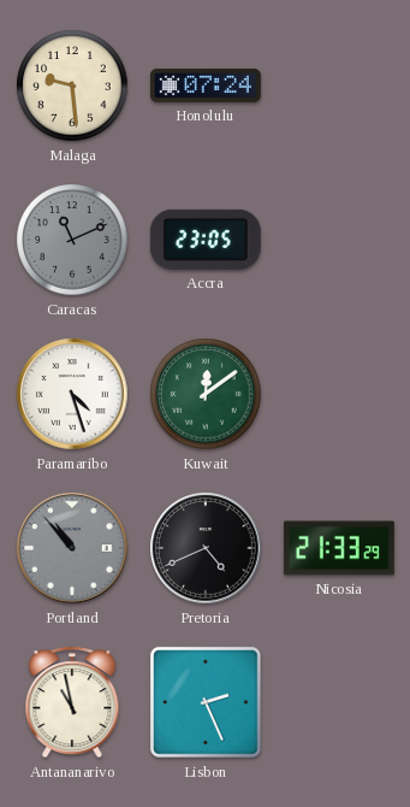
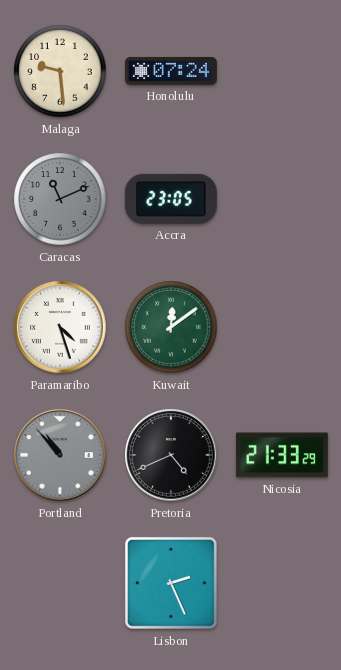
Antananarivo: 10:58 -> none (72, 702)
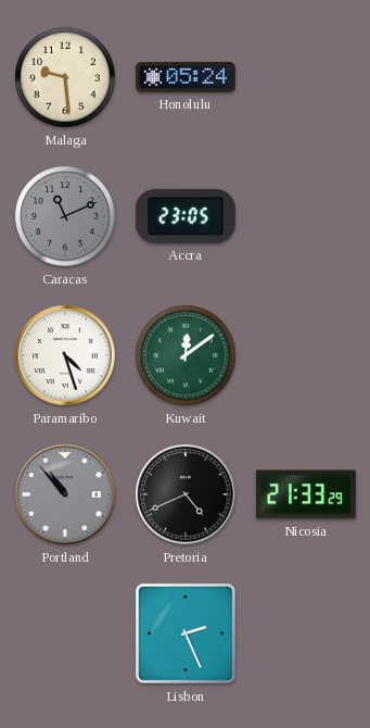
Honolulu: 07:24 -> 05:24 (186, 77)
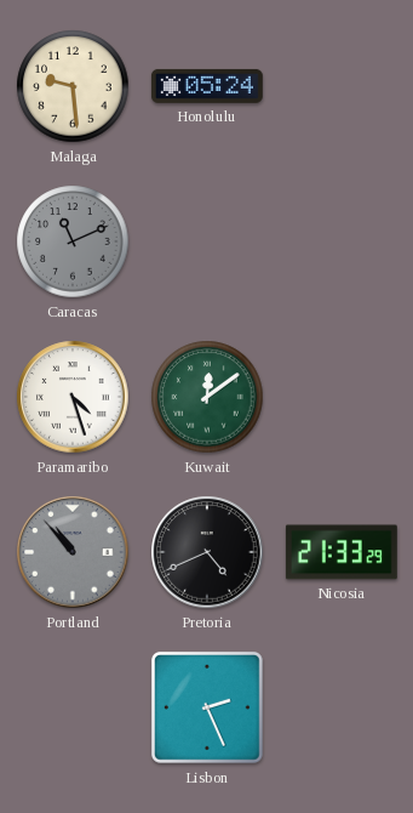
Accra: 23:05 -> none (186, 216)
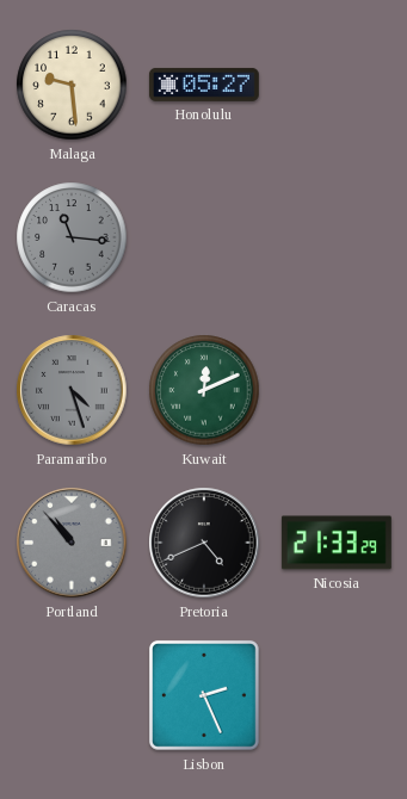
Honolulu: 05:24 -> 05:27 (204, 85)
Caracas: 11:11 -> 11:16 (72, 237)
Paramaribo dial: white -> grey (72, 390)
Kuwait: 12:09 -> 12:11 (204, 390)
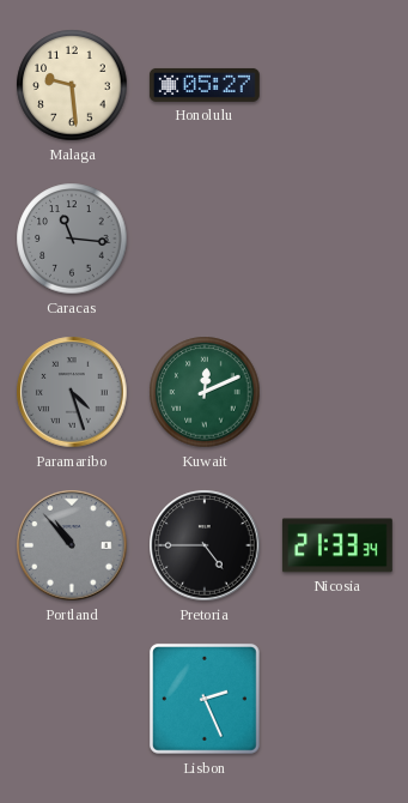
Pretoria: 4:41 -> 4:45 (205, 545)
Nicosia: 21:33:29 -> 21:33:34 (337, 545)
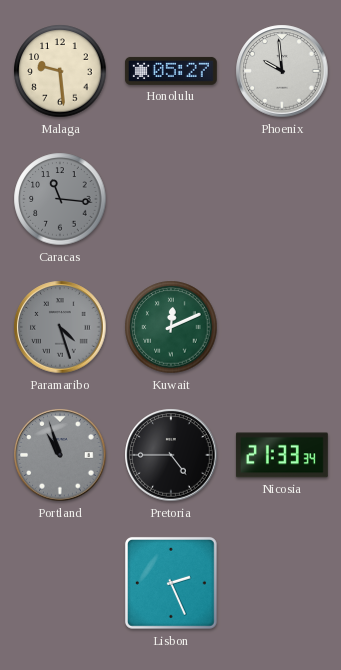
Phoenix: none -> 9:59 (282, 71)
Portland: 10:53 -> 10:57 (60, 455)
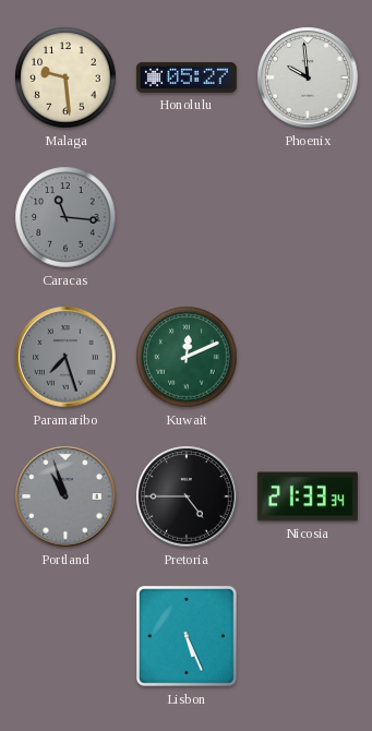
Paramaribo: 4:27 -> 7:27 (65, 357)
Lisbon: 2:26 -> 5:26 (187, 636)
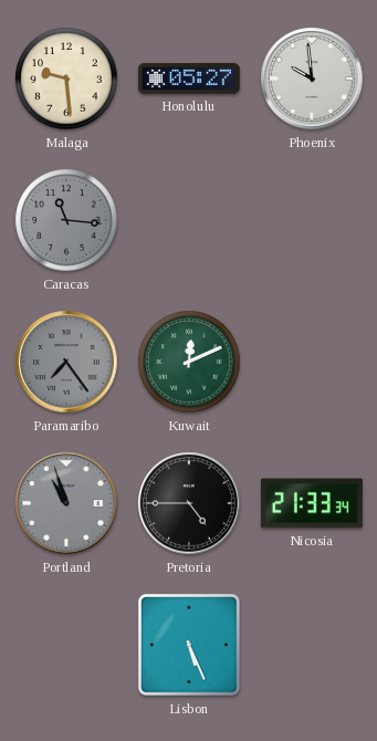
Paramaribo: 7:27 -> 7:24 (66, 362)
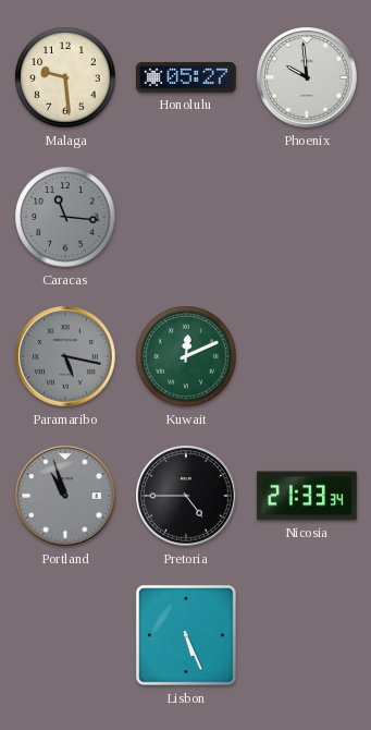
Paramaribo: 7:24 -> 5:17 (65, 356)
